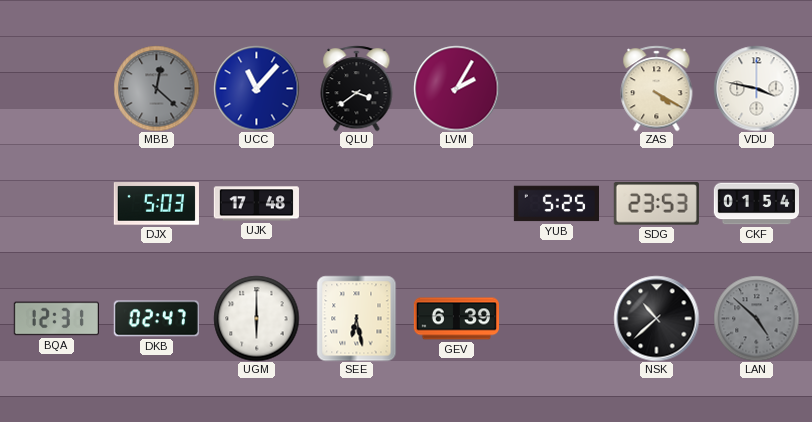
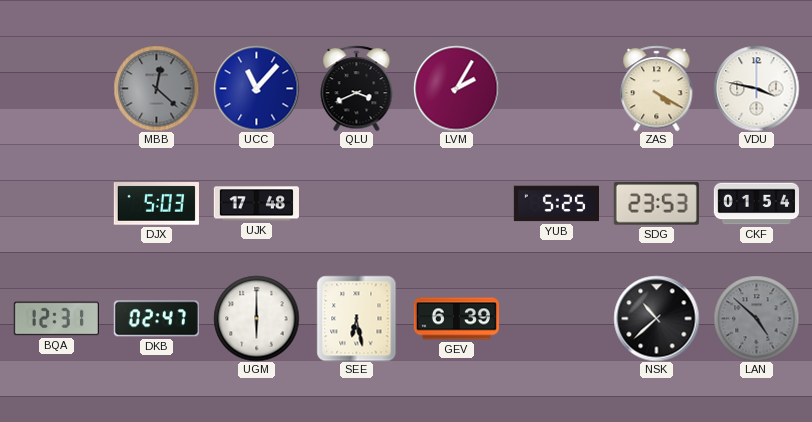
QLU: 3:39 -> 3:41 (357, 88)
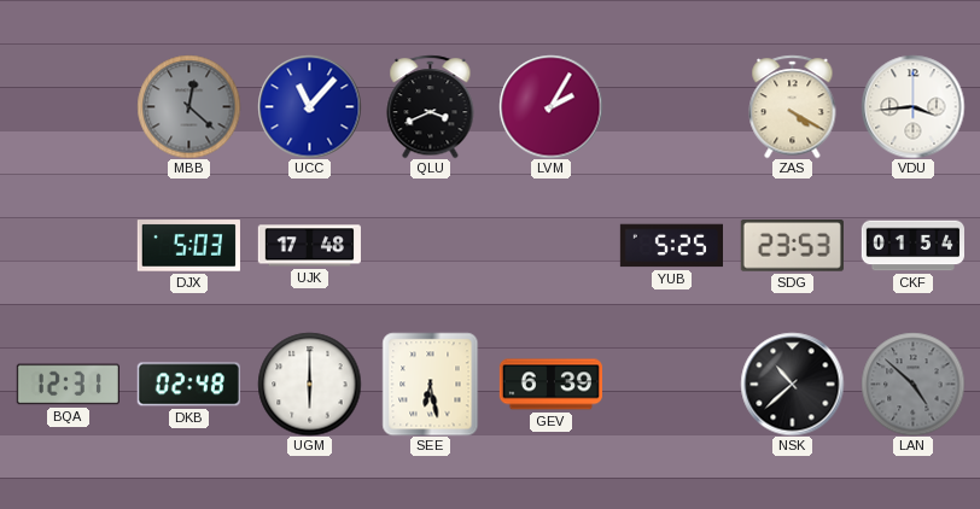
VDU: 3:47 -> 3:44 (912, 106)
DKB: 02:47 -> 02:48 (188, 385)
